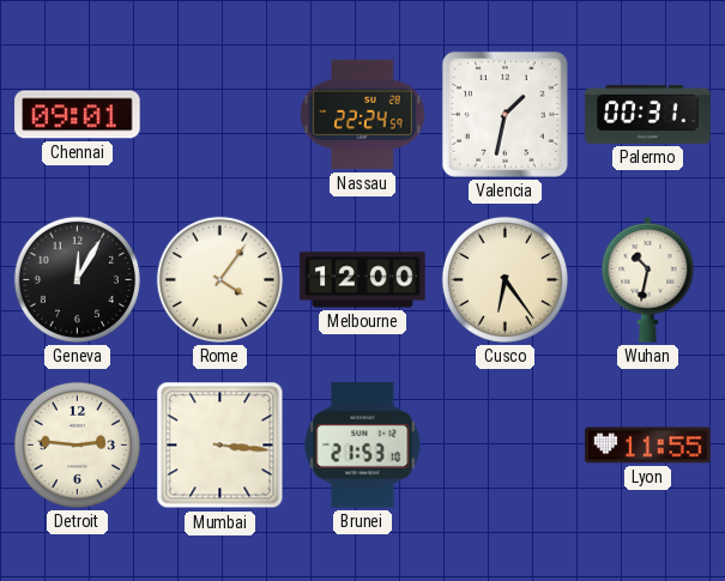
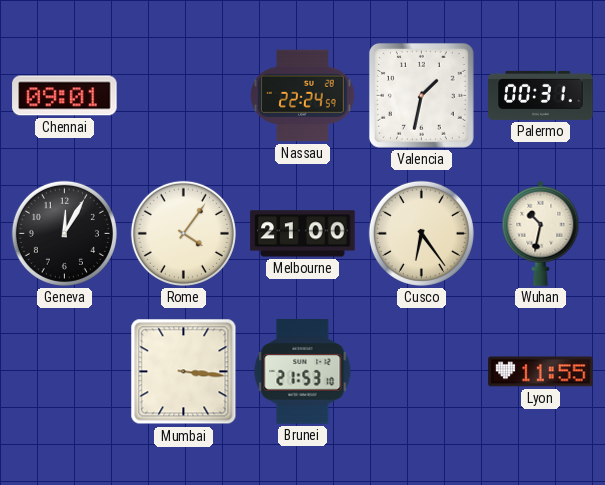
Melbourne: 12:00 -> 21:00 (303, 234)
Detroit: 2:46 -> none (77, 444)
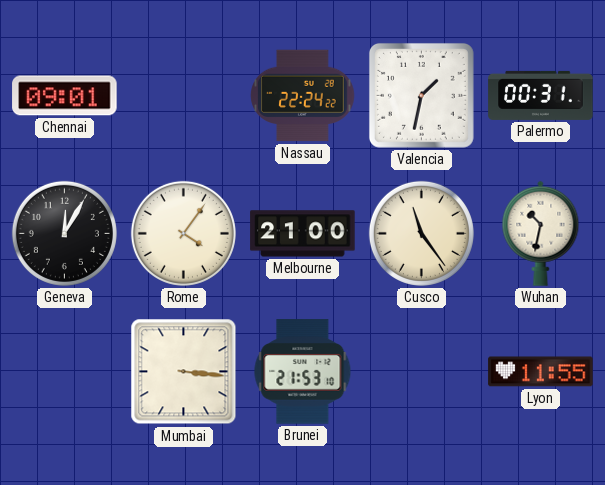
Nassau: 22:24:59 -> 22:24:22 (303, 96)
Cusco: 6:24 -> 11:24 (421, 233)
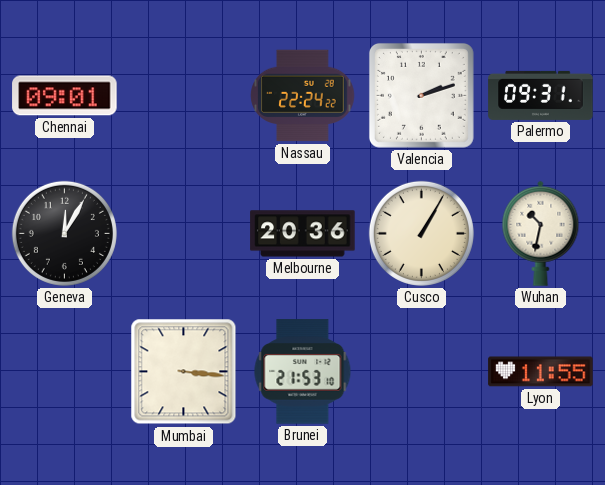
Valencia: 1:32 -> 2:12 (421, 95)
Palermo: 00:31 -> 09:31 (541, 95)
Rome: 4:06 -> none (183, 233)
Melbourne: 21:00 -> 20:36 (303, 234)
Cusco: 11:24 -> 1:05 (421, 233)
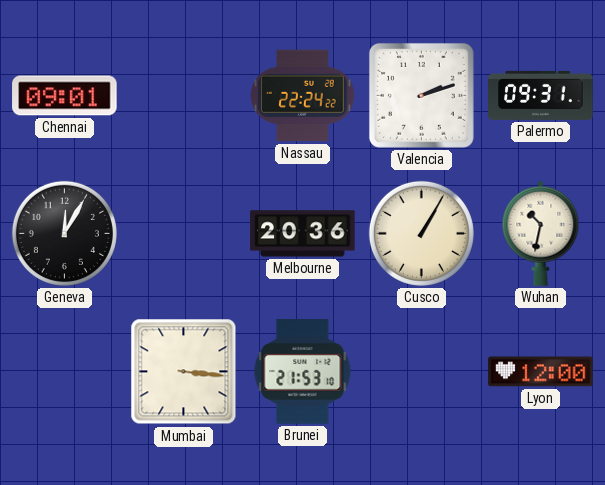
Lyon: 11:55 -> 12:00 (541, 372)
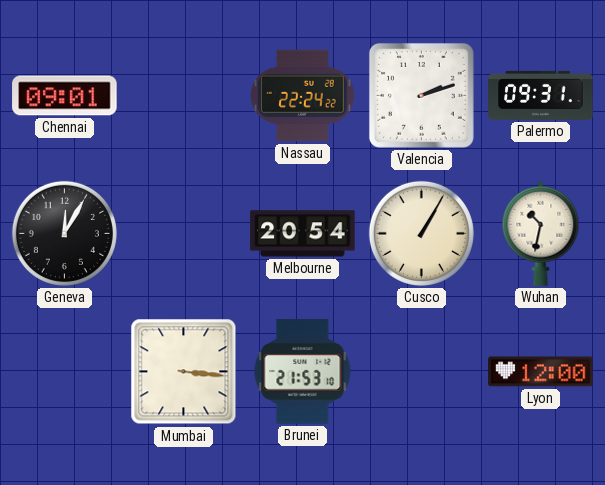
Melbourne: 20:36 -> 20:54 (303, 234)
